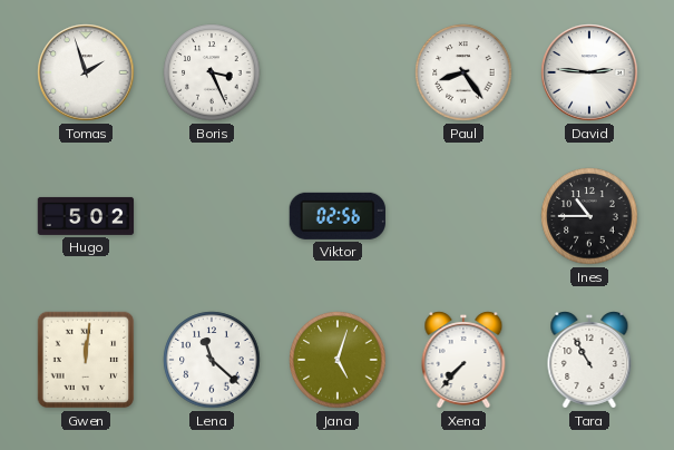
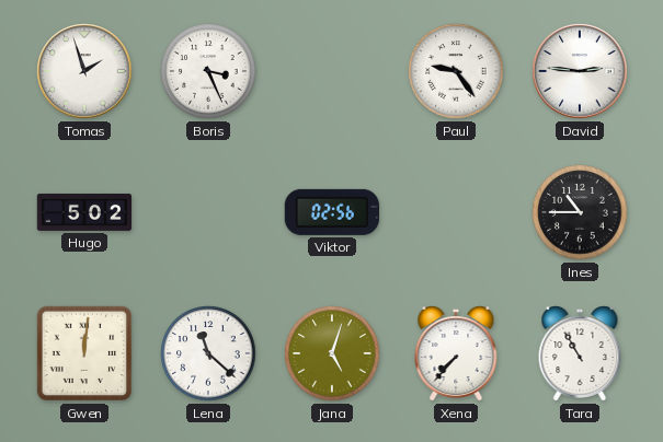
Paul: 8:24 -> 9:24 (456, 71)
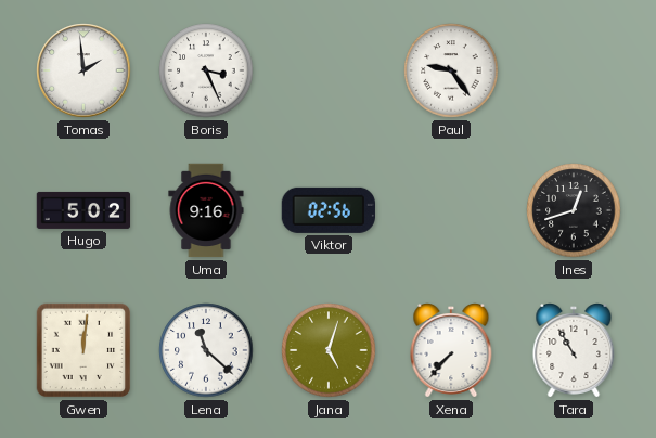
Tomas: 1:57 -> 1:59 (83, 70)
David: 2:46 -> none (580, 71)
Uma: none -> 9:16 (206, 210)
Ines: 10:45 -> 12:42 (574, 210)
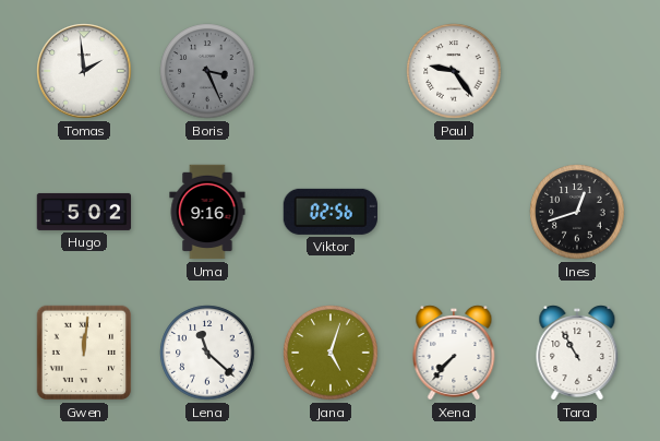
Boris dial: white -> grey (207, 71)
